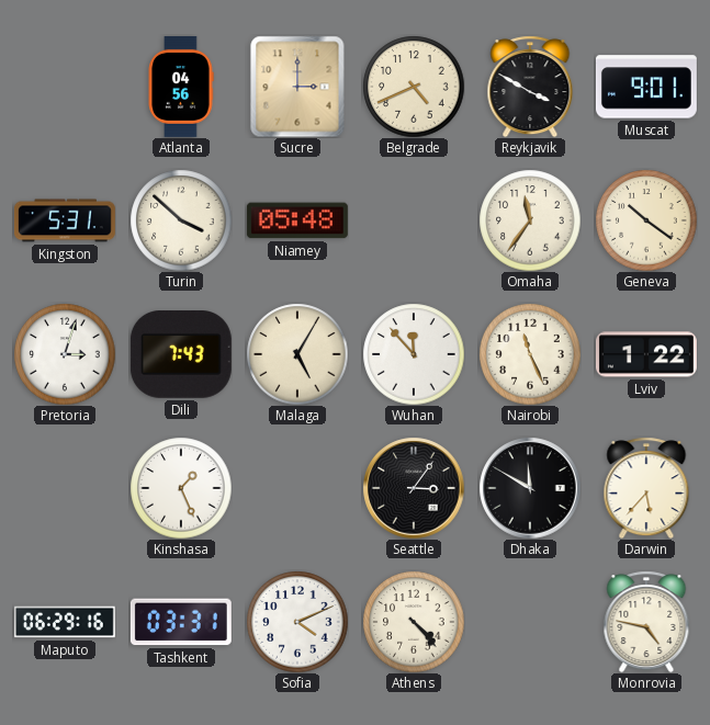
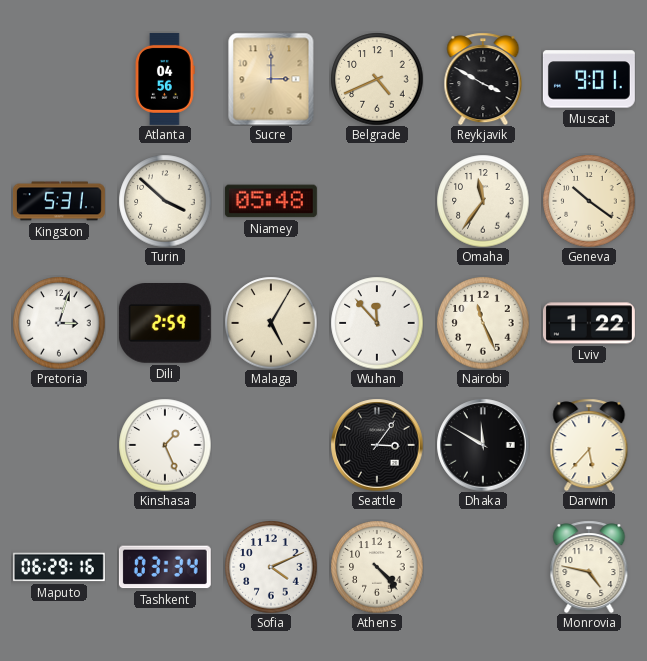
Dili: 7:43 -> 2:59 (165, 324)
Tashkent: 03:31 -> 03:34 (165, 567)
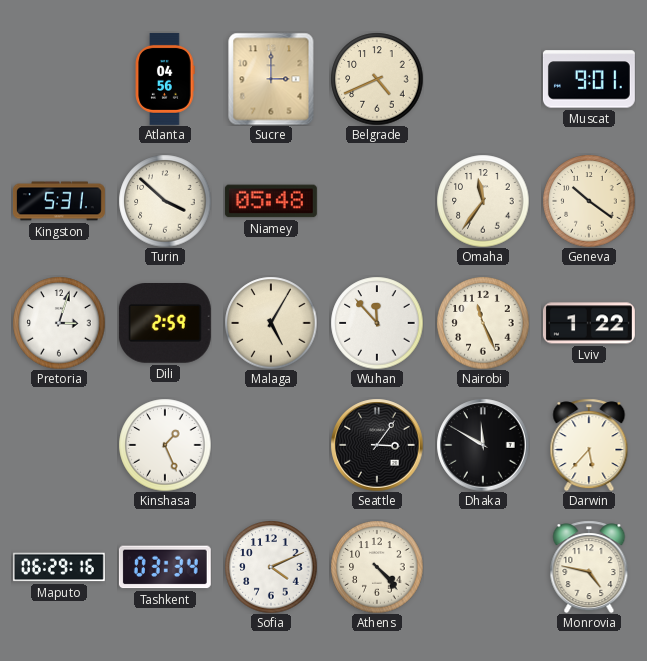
Reykjavik: 3:50 -> none (483, 79)
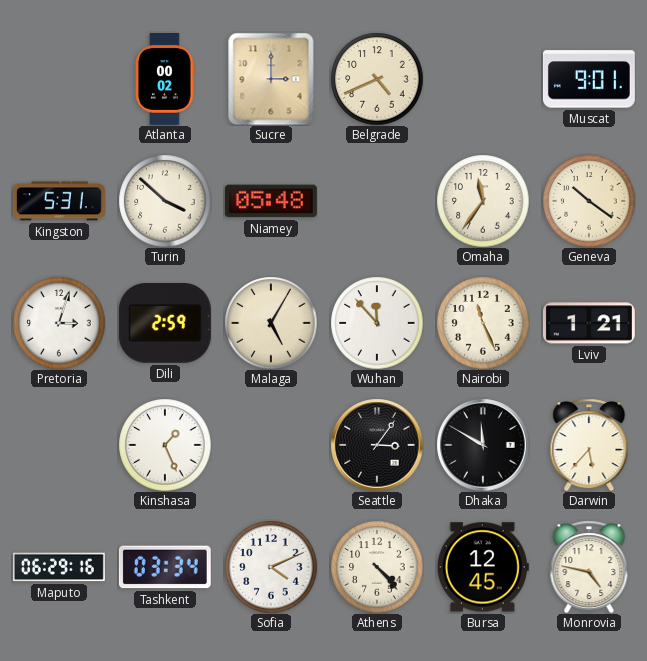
Atlanta: 04:56 -> 00:02 (165, 79)
Lviv: 1:22 -> 1:21 (589, 323)
Bursa: none -> 12:45 (483, 567)
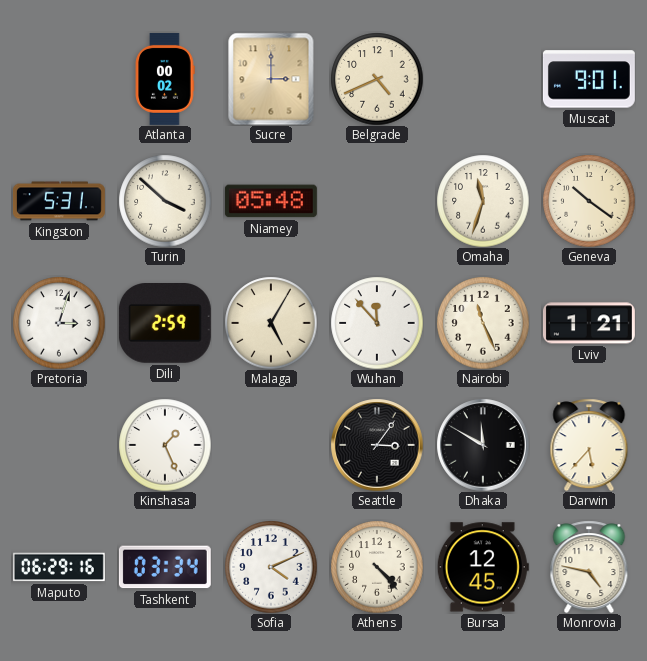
Omaha: 11:36 -> 11:33 (483, 201)
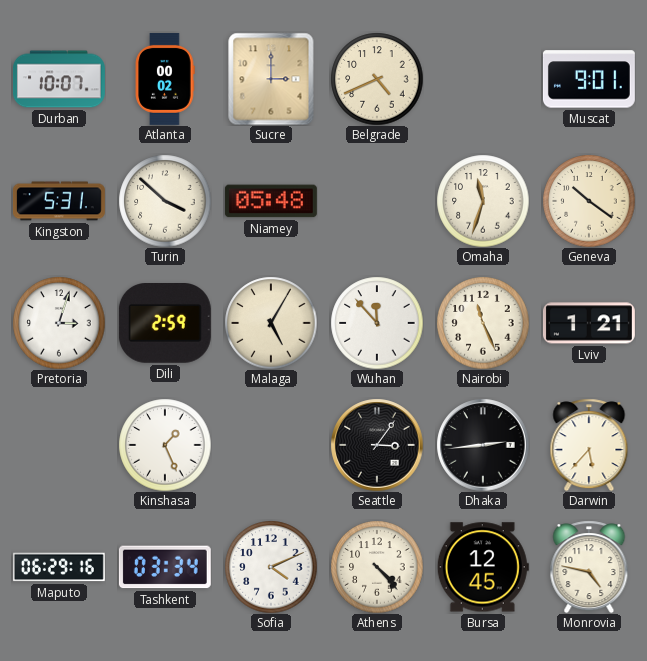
Durban: none -> 10:07 (59, 79)
Dhaka: 11:50 -> 2:44 (483, 445)
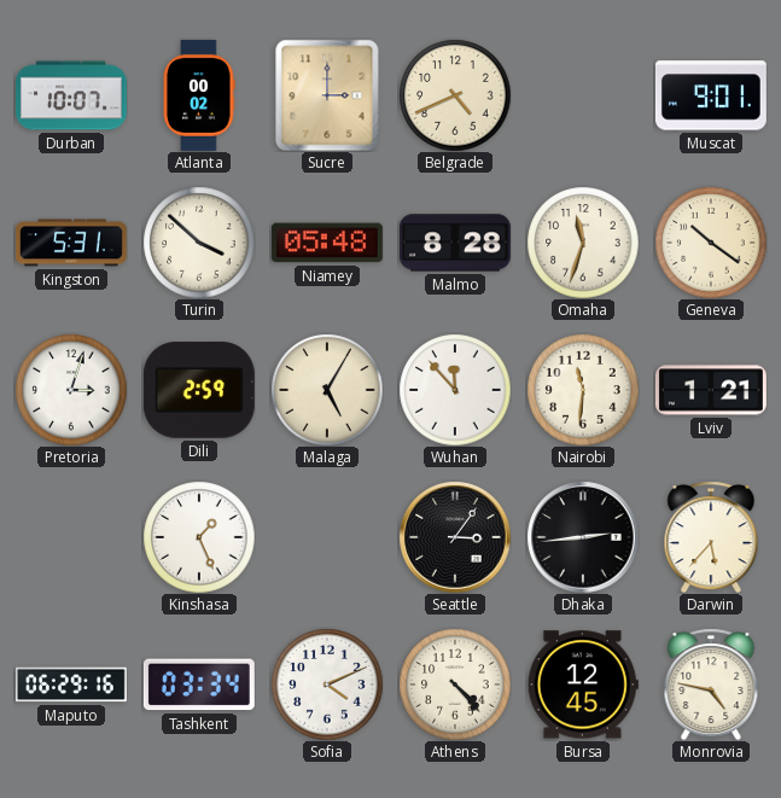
Malmo: none -> 8:28 (455, 243)
Nairobi: 11:26 -> 11:31 (583, 390)
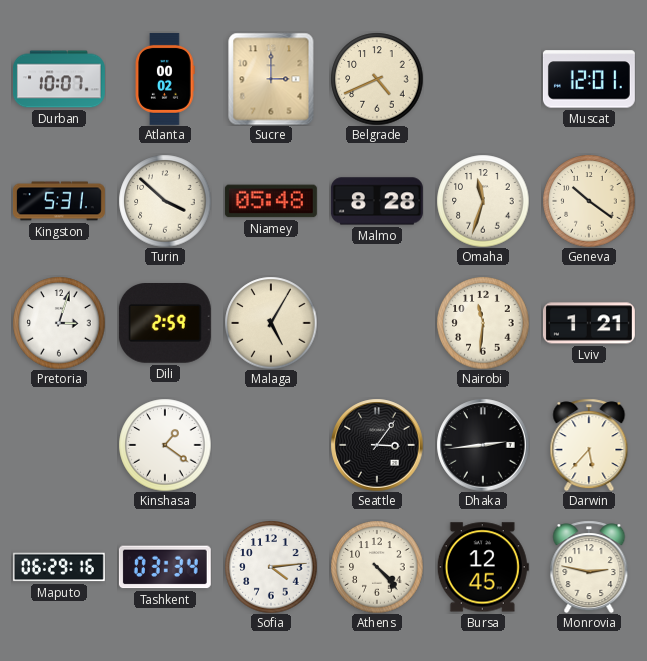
Muscat: 9:01 -> 12:01 (589, 79)
Wuhan: 11:53 -> none (455, 390)
Kinshasa: 1:26 -> 1:21 (165, 445)
Sofia: 4:11 -> 4:14 (271, 567)
Monrovia: 4:47 -> 2:47 (589, 567)
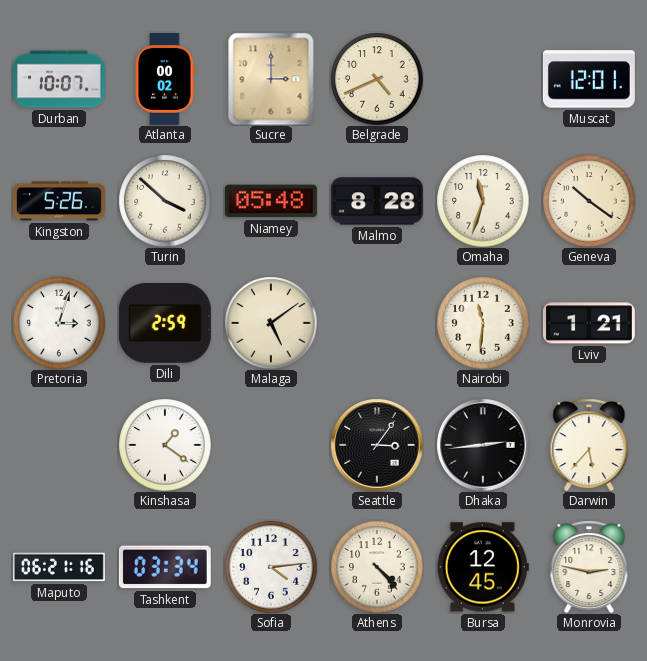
Kingston: 5:31 -> 5:26 (59, 201)
Malaga: 5:05 -> 5:09 (271, 323)
Maputo: 06:29 -> 06:21 (59, 567)
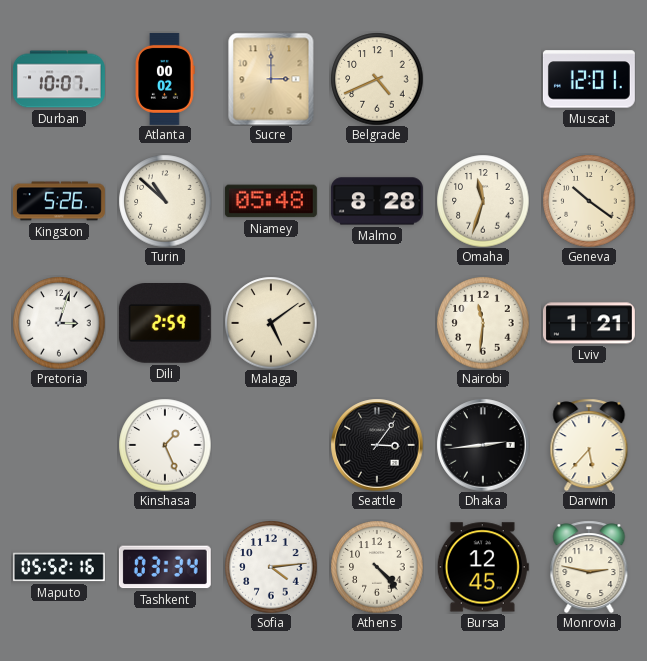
Turin: 3:52 -> 10:52 (165, 201)
Kinshasa: 1:21 -> 1:26 (165, 445)
Maputo: 06:21 -> 05:52 (59, 567)
